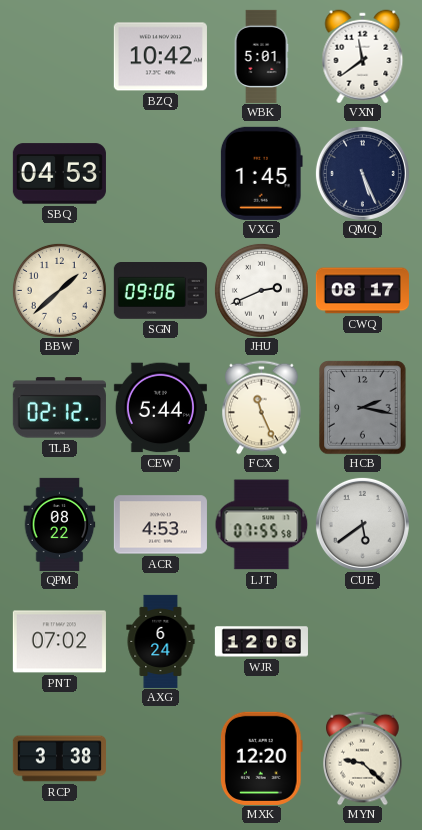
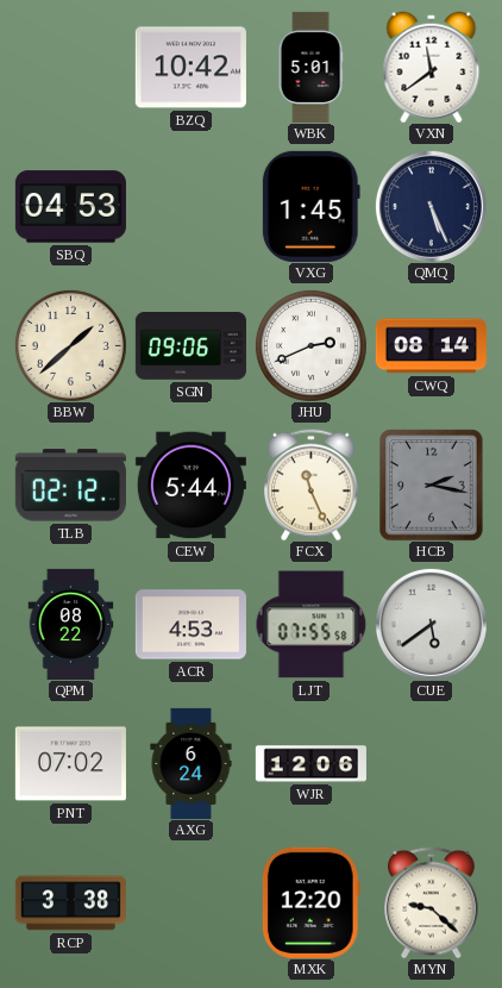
CWQ: 08:17 -> 08:14 (431, 346)
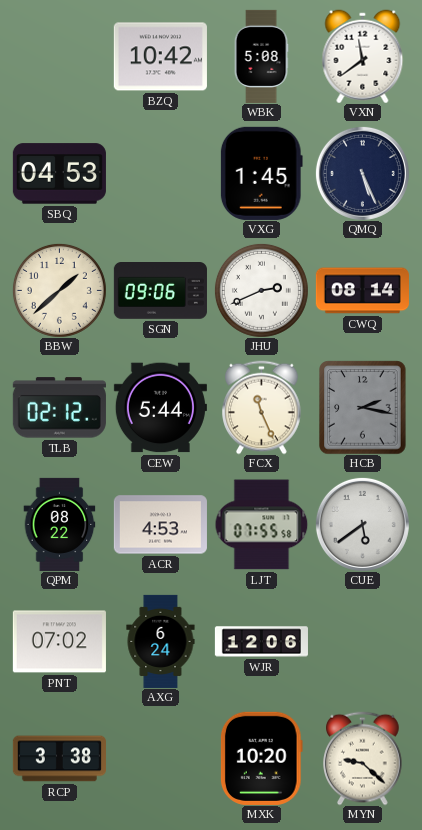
WBK: 5:01 -> 5:08 (261, 56)
MXK: 12:20 -> 10:20 (261, 758)
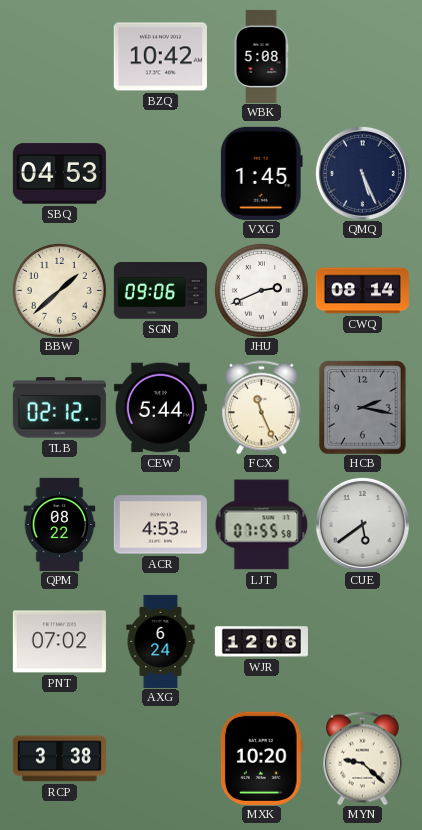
VXN: 11:39 -> none (363, 56)
